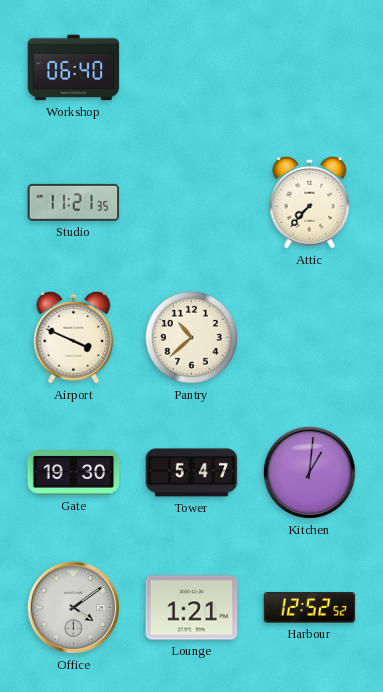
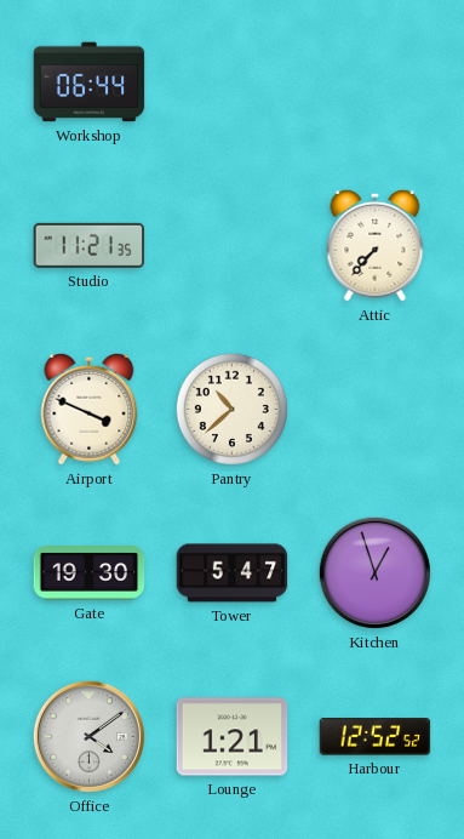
Workshop: 06:40 -> 06:44 (90, 82)
Kitchen: 1:01 -> 12:57 (374, 572)
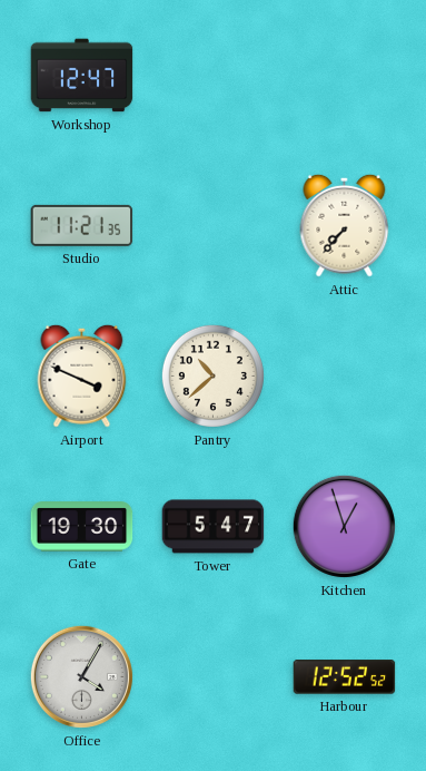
Workshop: 06:44 -> 12:47 (82, 76)
Office: 4:09 -> 4:05 (81, 676)
Lounge: 1:21 -> none (233, 737)
